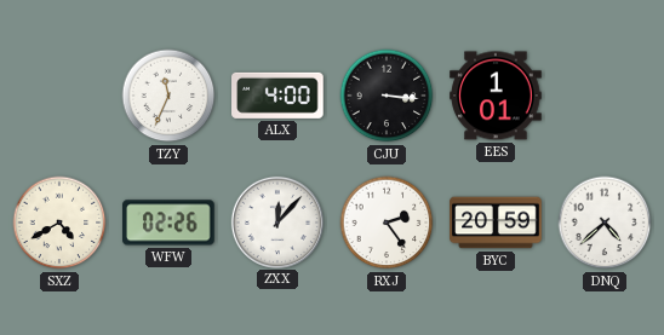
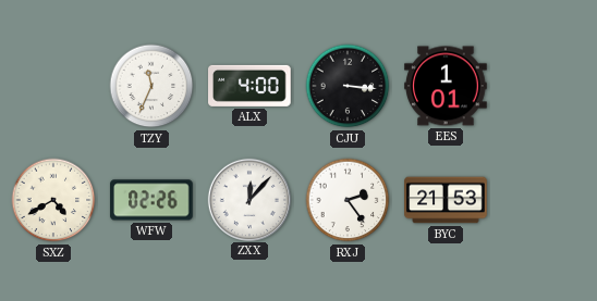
BYC: 20:59 -> 21:53 (446, 200)
DNQ: 4:38 -> none (605, 223)
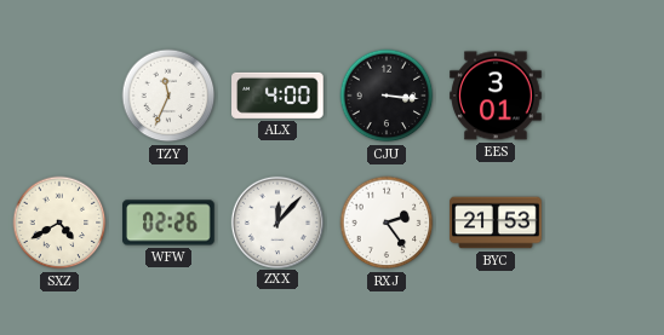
EES: 1:01 -> 3:01 (496, 96)
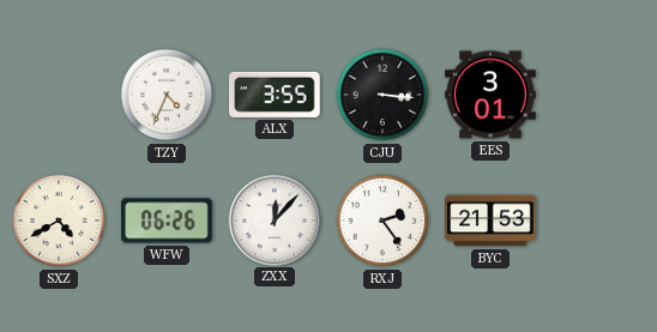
TZY: 11:34 -> 4:34 (167, 95)
ALX: 4:00 -> 3:55 (276, 95)
WFW: 02:26 -> 06:26 (167, 221)
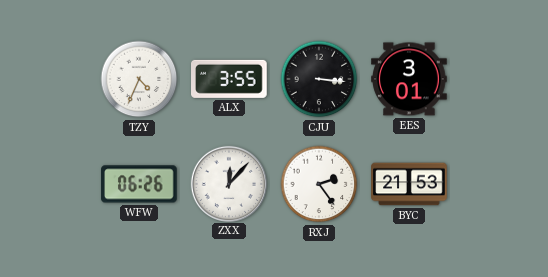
SXZ: 4:40 -> none (59, 221)
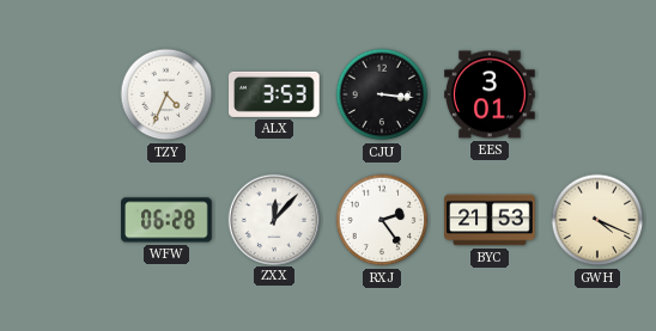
ALX: 3:55 -> 3:53 (275, 94)
WFW: 06:26 -> 06:28 (166, 220)
GWH: none -> 4:19 (597, 220)
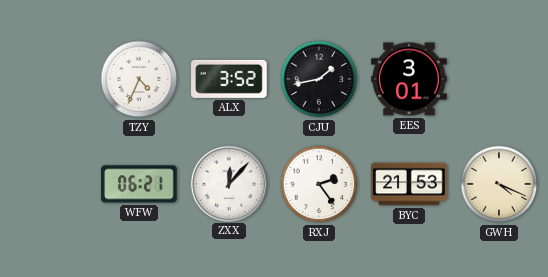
ALX: 3:53 -> 3:52 (230, 79)
CJU: 3:16 -> 1:43 (319, 79)
WFW: 06:28 -> 06:21 (139, 184)
